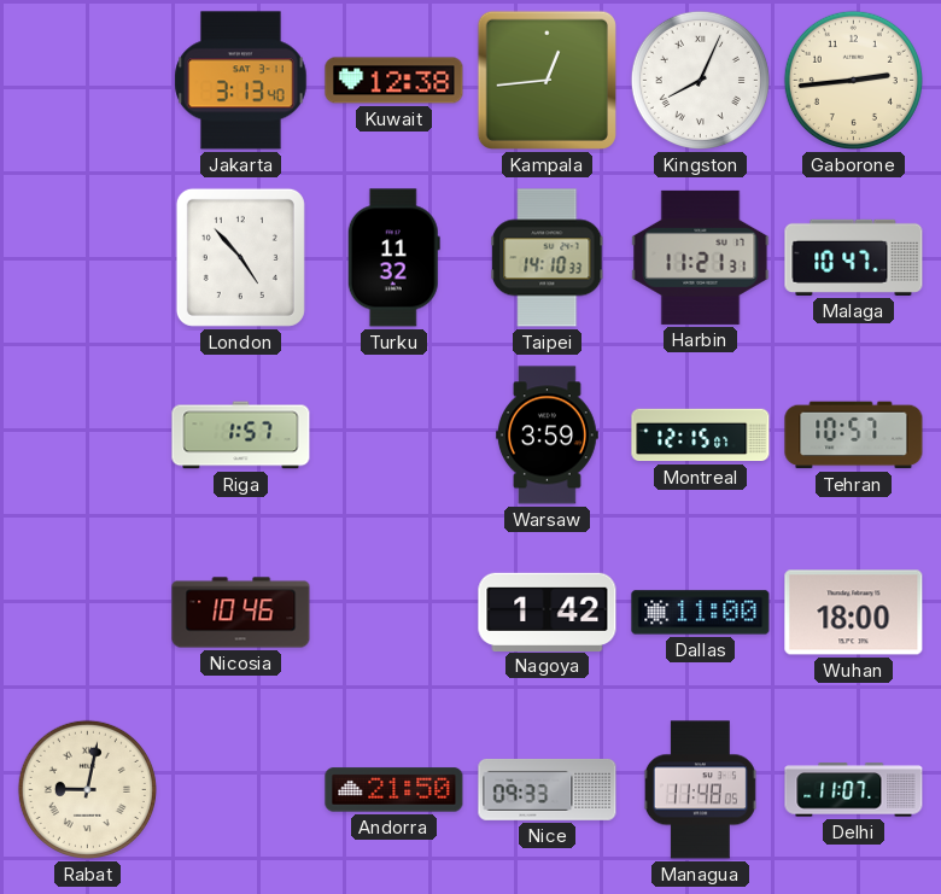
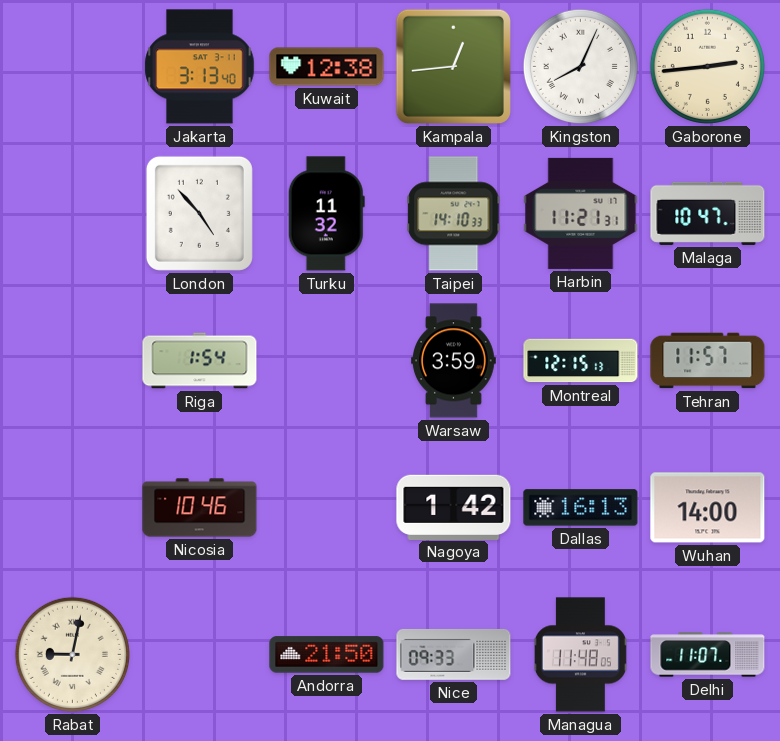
Riga: 1:57 -> 1:54 (200, 361)
Montreal: 12:15:07 -> 12:15:13 (581, 361)
Tehran: 10:57 -> 11:57 (708, 361)
Dallas: 11:00 -> 16:13 (581, 508)
Wuhan: 18:00 -> 14:00 (708, 508)
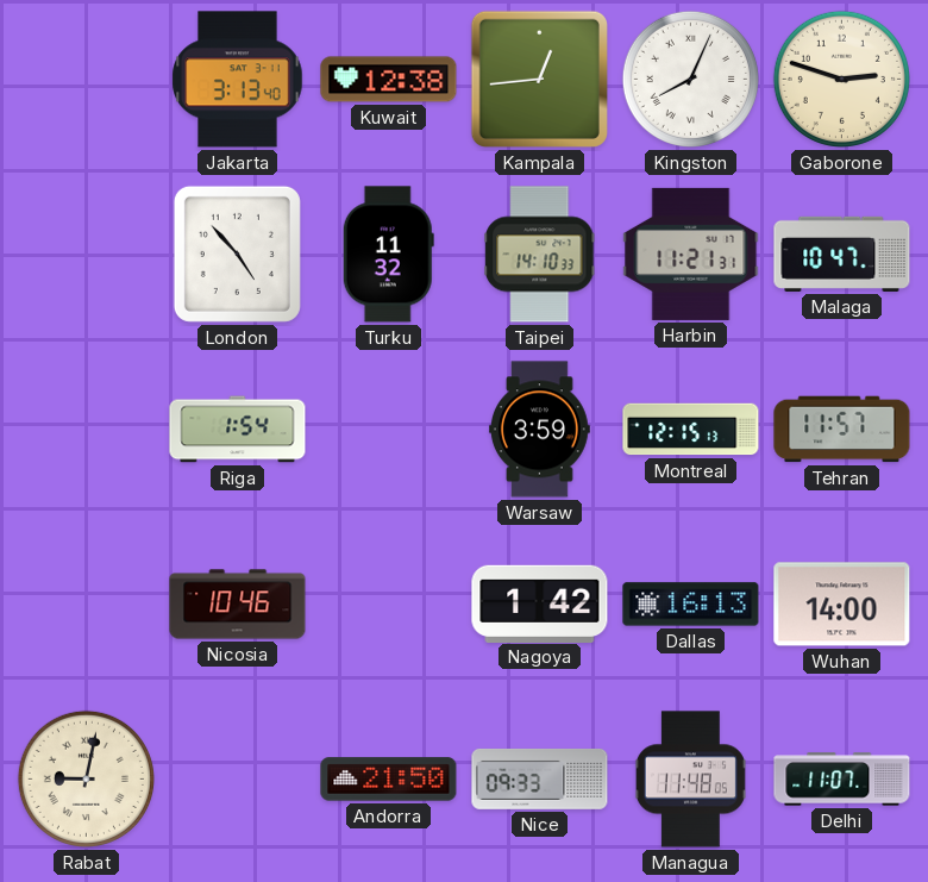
Gaborone: 2:44 -> 2:48 (841, 79)
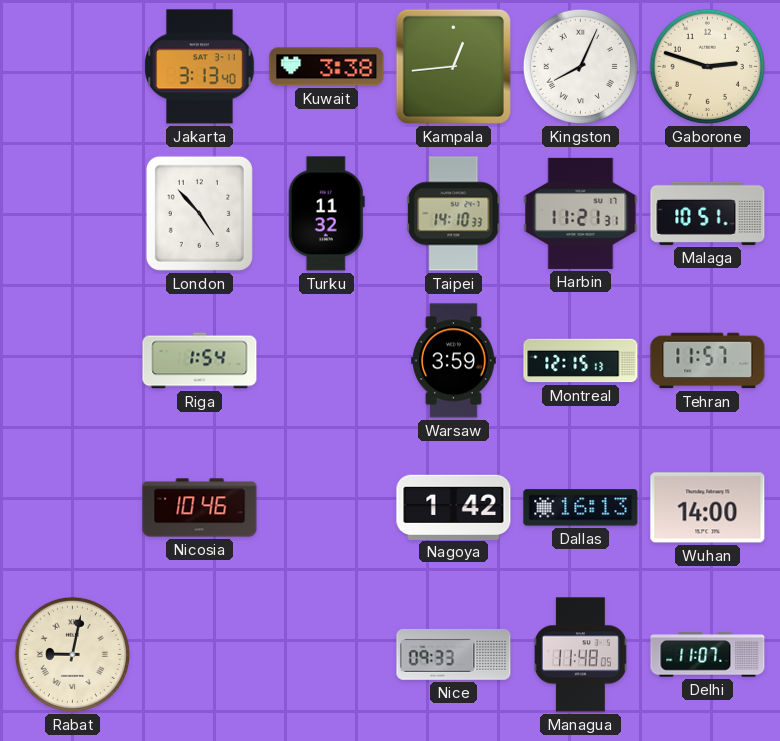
Kuwait: 12:38 -> 3:38 (327, 67)
Malaga: 10:47 -> 10:51 (708, 213)
Andorra: 21:50 -> none (389, 780)
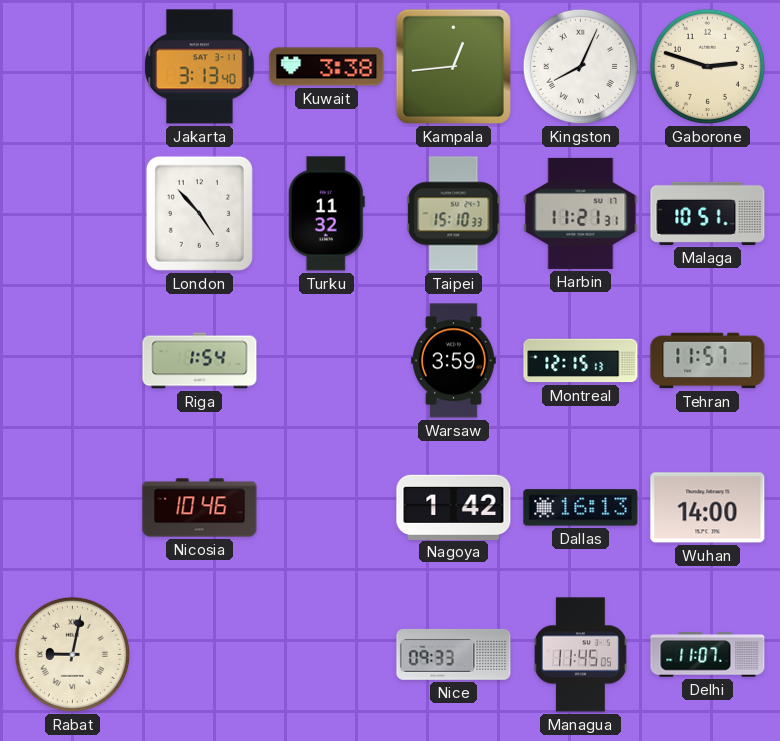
Taipei: 14:10 -> 15:10 (454, 214)
Managua: 11:48 -> 11:45 (580, 655)
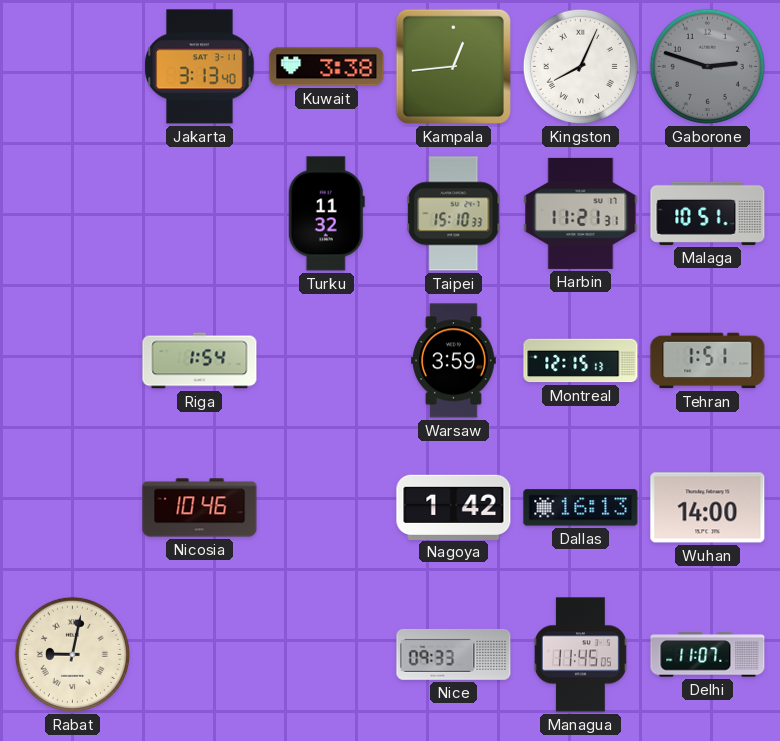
Gaborone dial: cream -> grey (707, 66)
London: 4:53 -> none (199, 213)
Tehran: 11:57 -> 1:51 (708, 361)
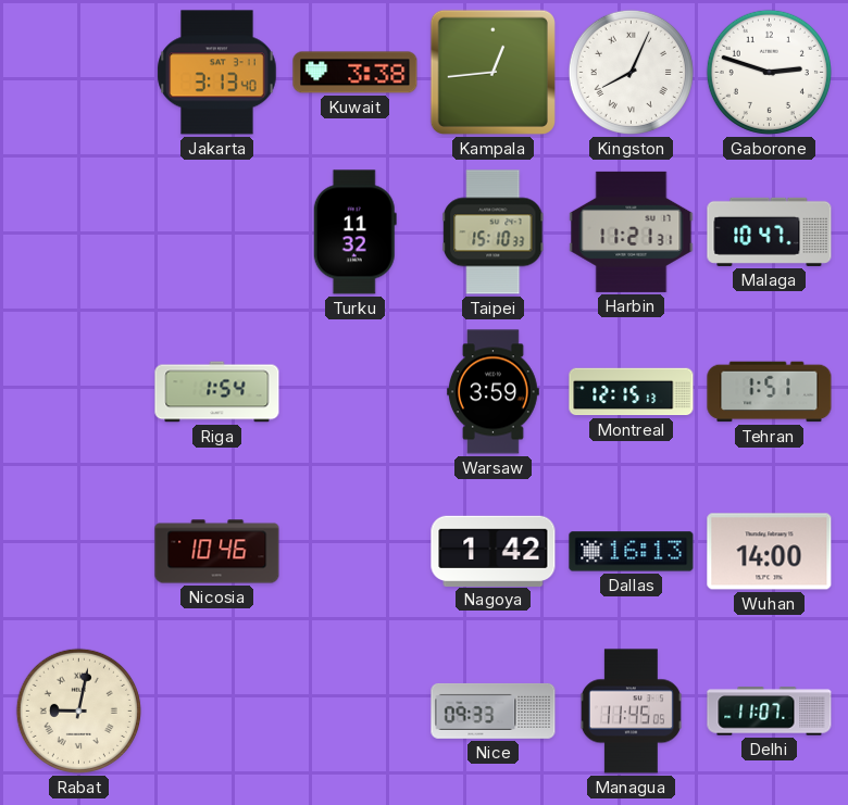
Gaborone dial: grey -> white (769, 72)
Malaga: 10:51 -> 10:47 (770, 231)
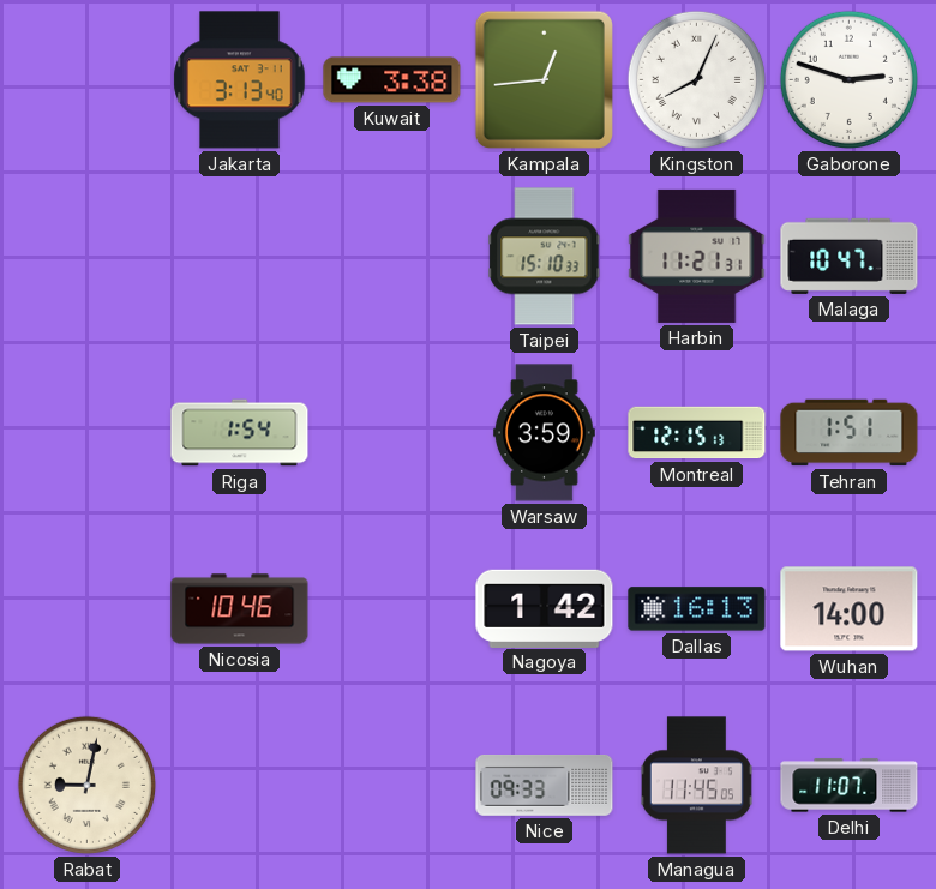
Turku: 11:32 -> none (354, 232)
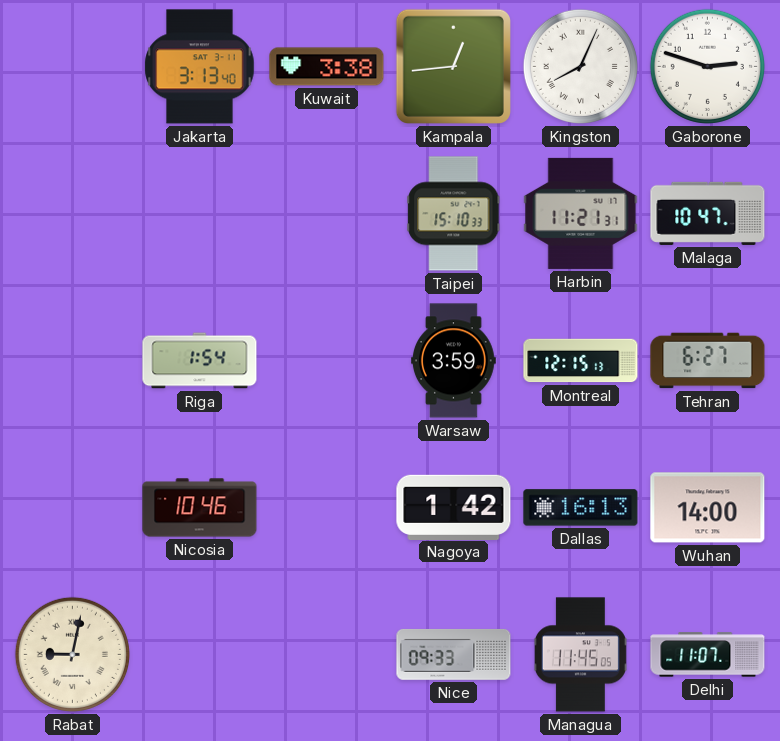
Tehran: 1:51 -> 6:27 (708, 361)
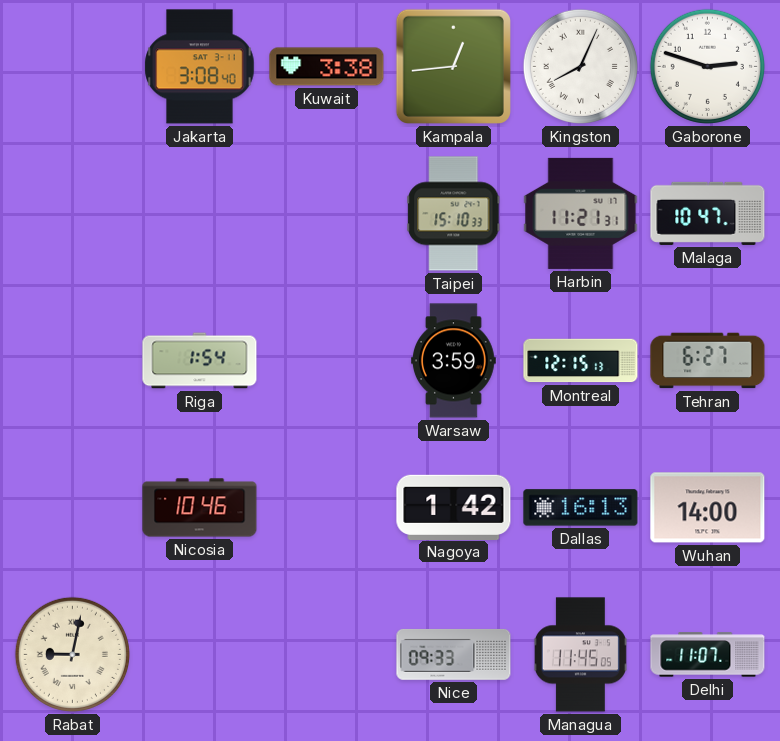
Jakarta: 3:13 -> 3:08 (200, 67)
